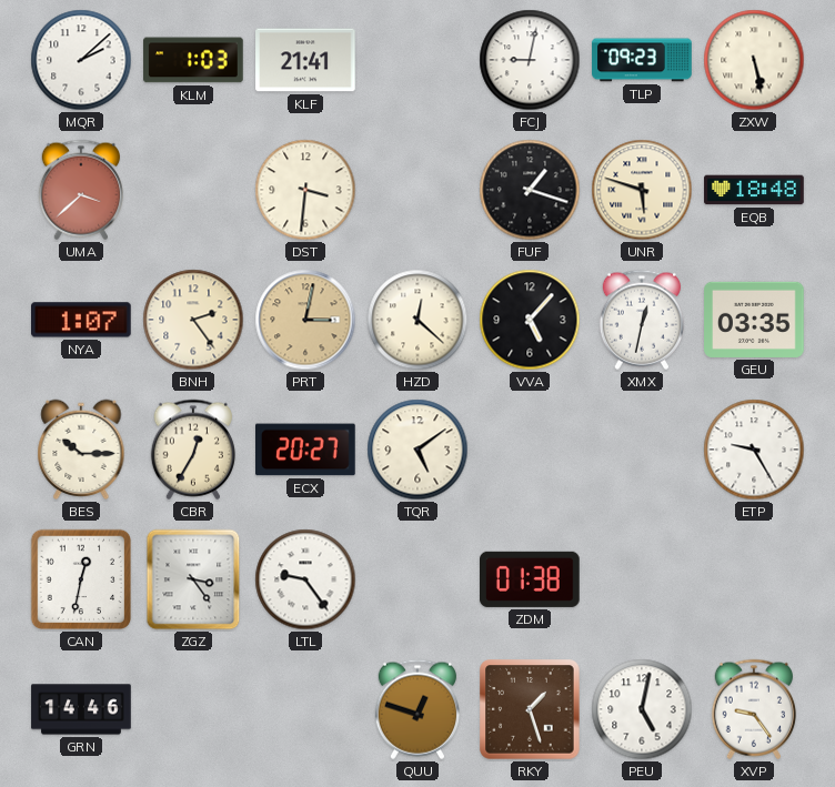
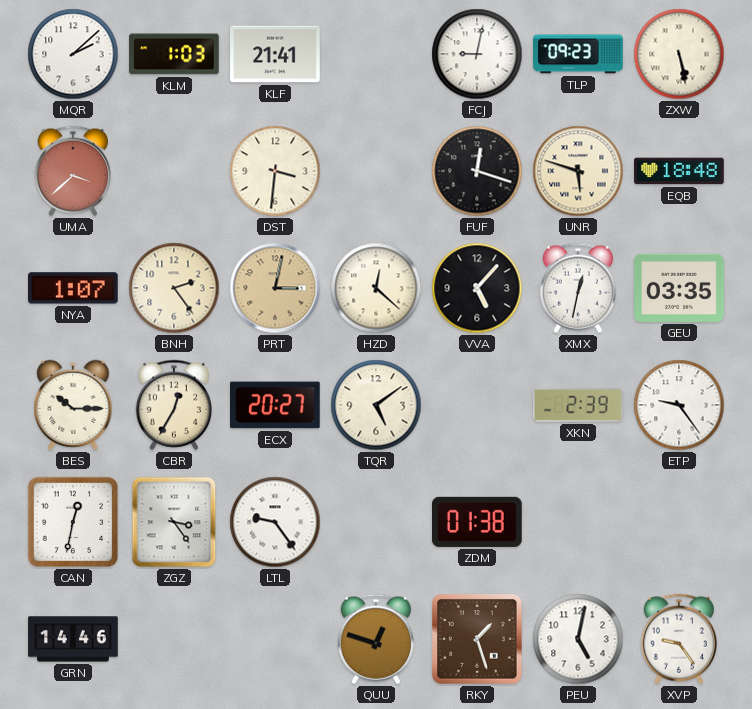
FUF: 1:18 -> 12:18 (477, 171)
XKN: none -> 2:39 (578, 405)
ETP: 9:25 -> 9:24 (679, 405)
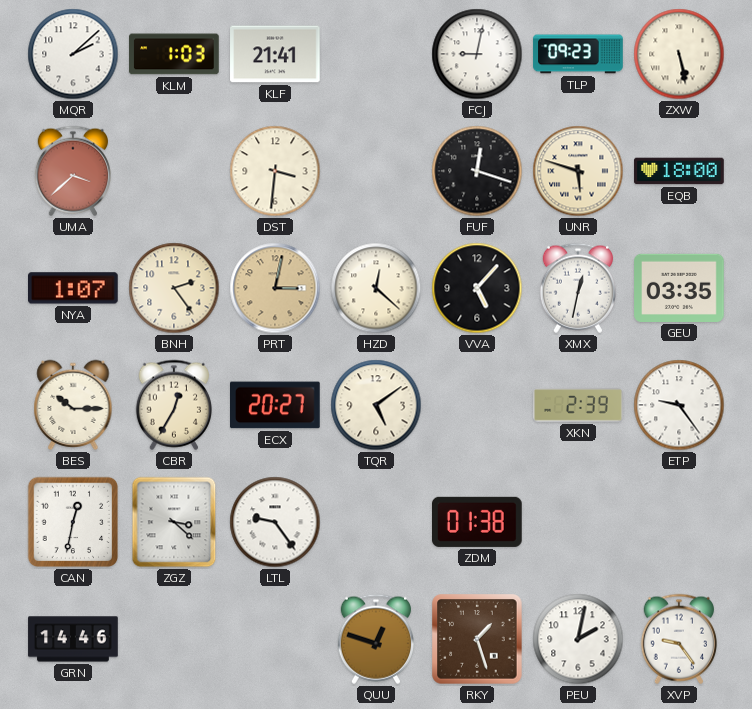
EQB: 18:48 -> 18:00 (679, 171)
ZGZ: 3:24 -> 3:22 (174, 522)
PEU: 5:02 -> 2:02 (578, 639)
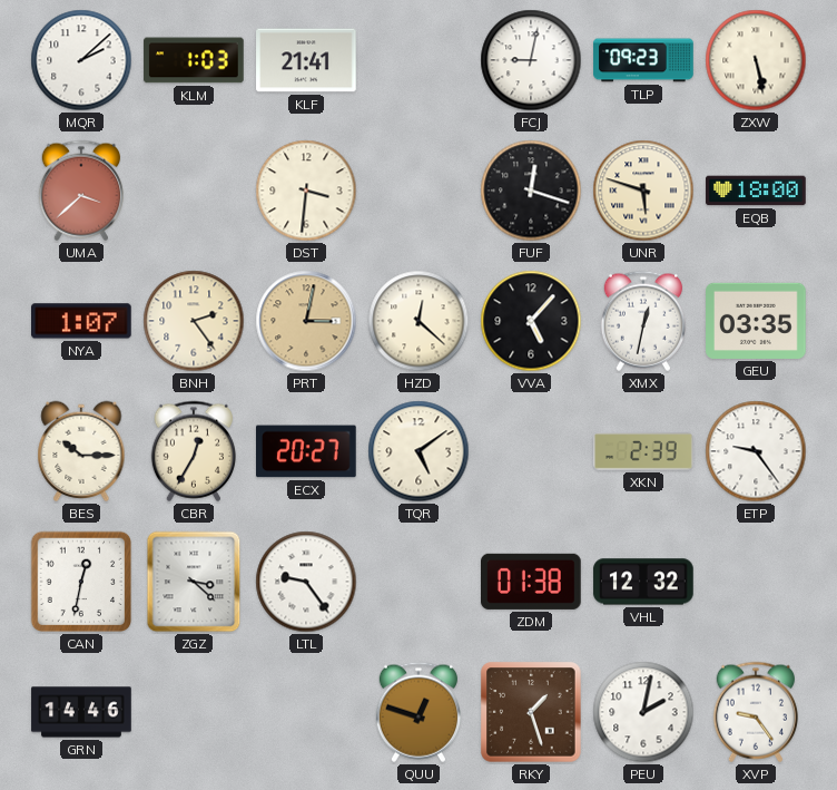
VHL: none -> 12:32 (643, 582)
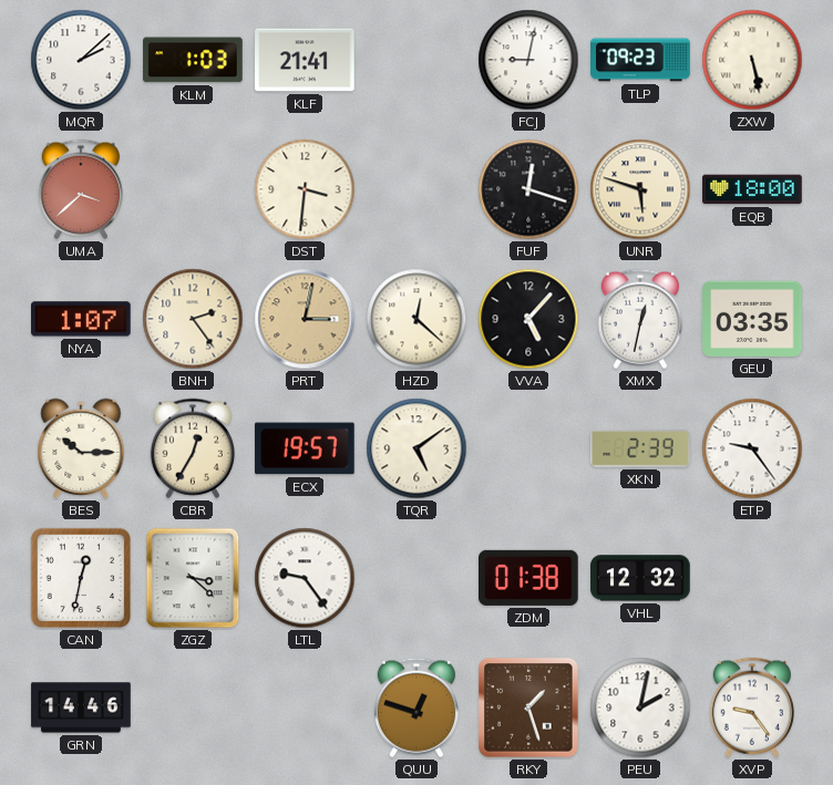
ECX: 20:27 -> 19:57 (306, 448)
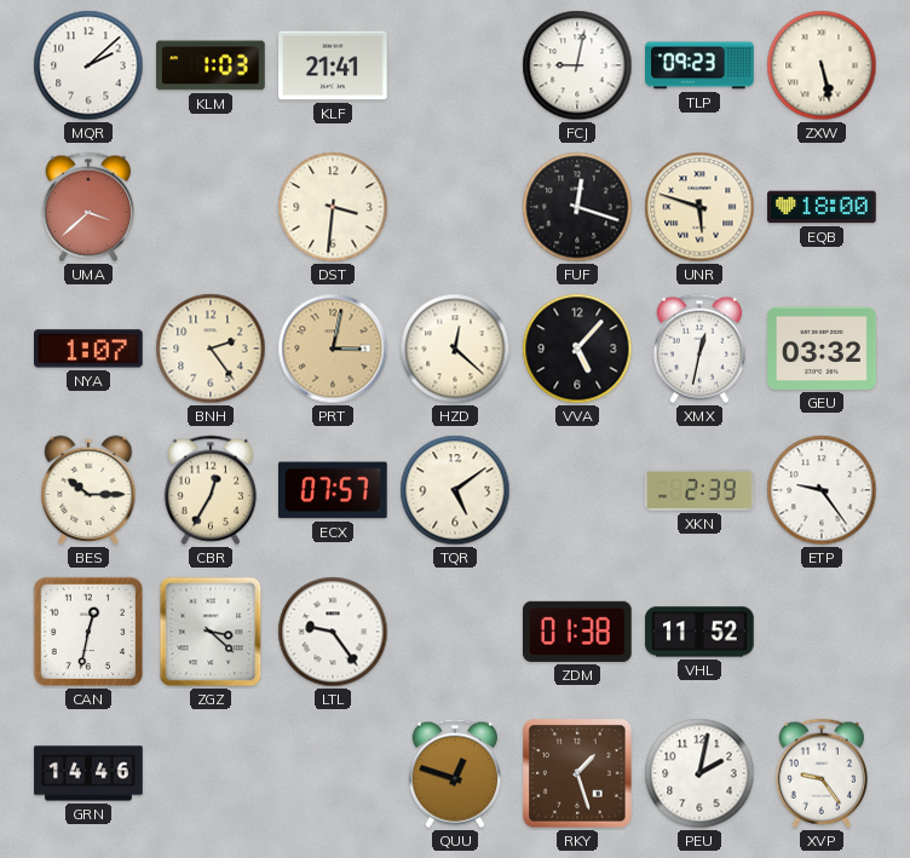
GEU: 03:35 -> 03:32 (822, 349)
ECX: 19:57 -> 07:57 (334, 490)
VHL: 12:32 -> 11:52 (699, 632)
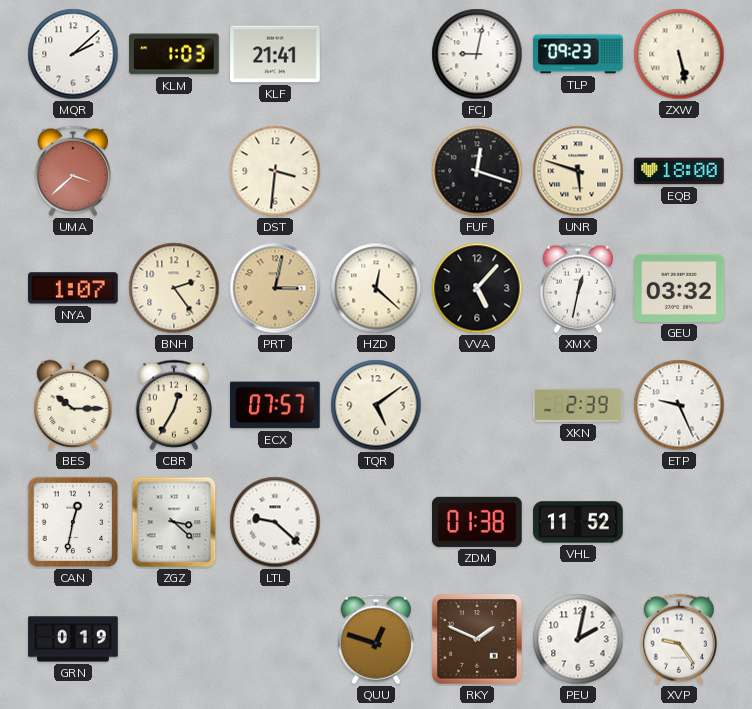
ETP: 9:24 -> 9:26 (679, 405)
LTL: 9:24 -> 9:22 (275, 522)
GRN: 14:46 -> 0:19 (73, 639)
RKY: 1:27 -> 1:49 (477, 639)
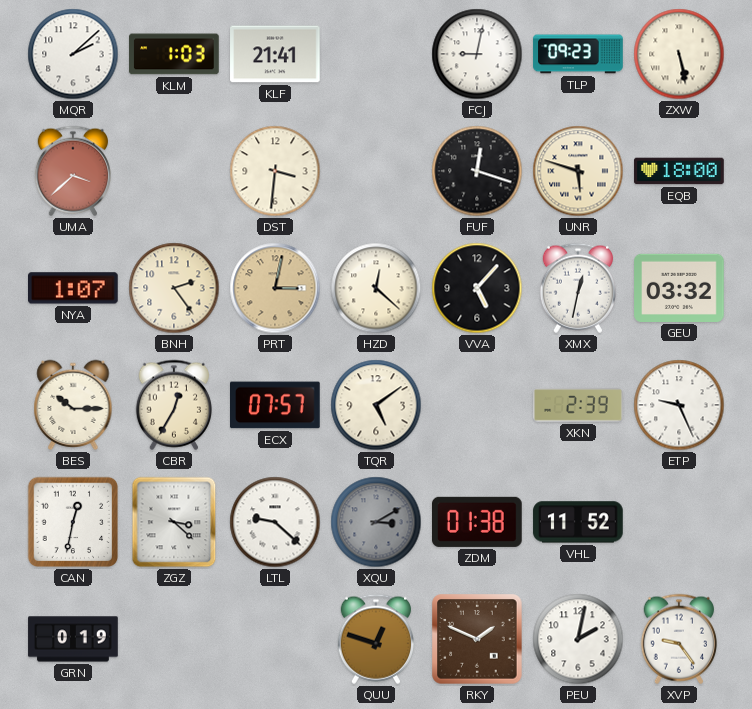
XQU: none -> 3:10 (376, 522)
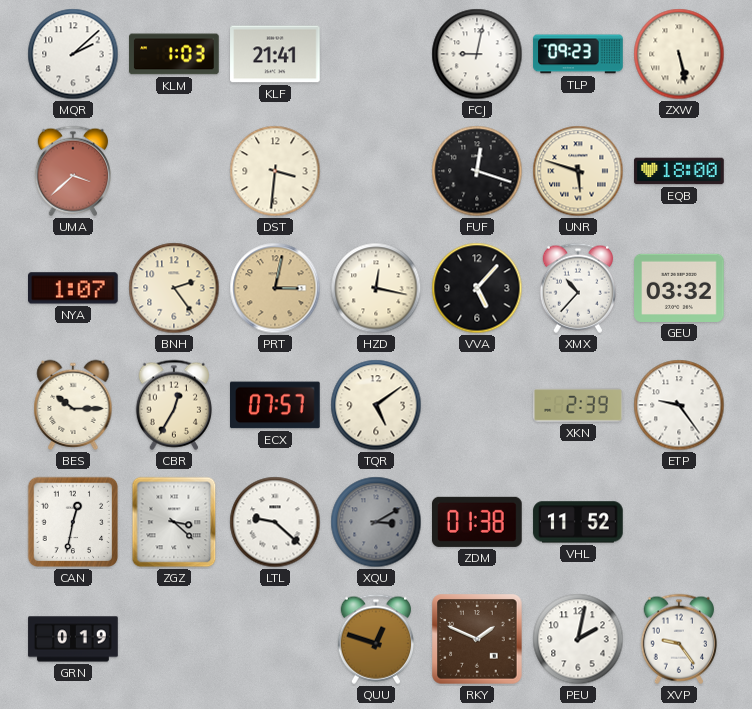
HZD: 12:22 -> 12:17 (376, 288)
XMX: 12:32 -> 10:37 (578, 288)
ETP: 9:26 -> 9:24 (679, 405)
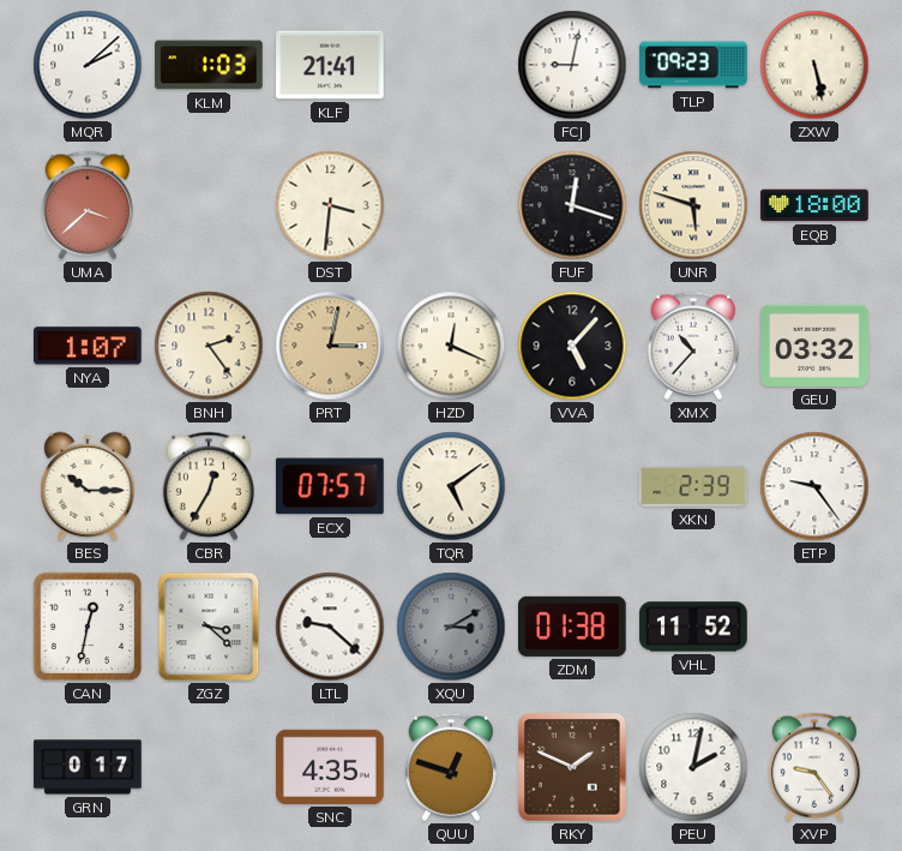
HZD: 12:17 -> 12:19 (451, 346)
GRN: 0:19 -> 0:17 (88, 767)
SNC: none -> 4:35 (330, 767)
